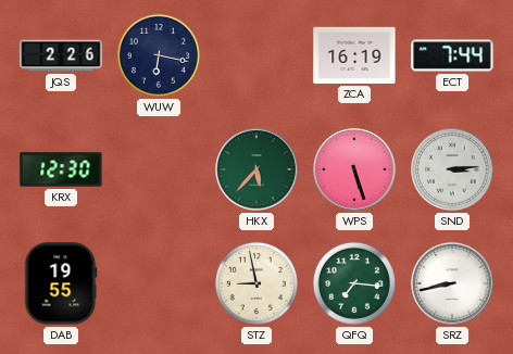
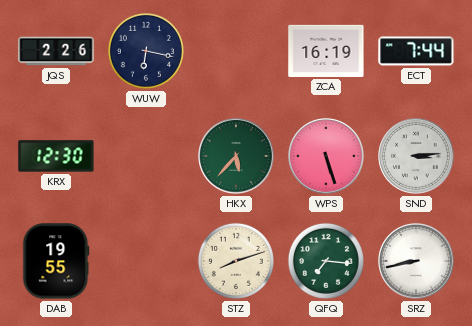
STZ: 8:58 -> 8:12 (236, 261)
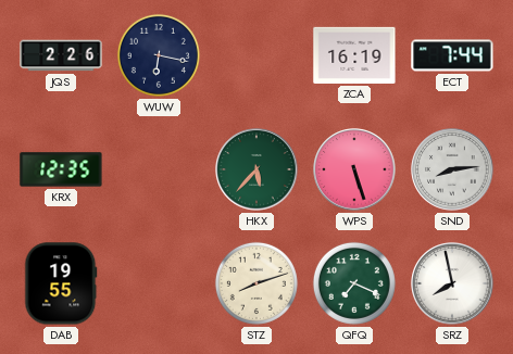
KRX: 12:30 -> 12:35 (61, 169)
SND: 3:14 -> 8:14 (452, 169)
QFQ: 7:16 -> 7:19 (354, 283)
SRZ: 8:43 -> 7:58 (452, 283)
